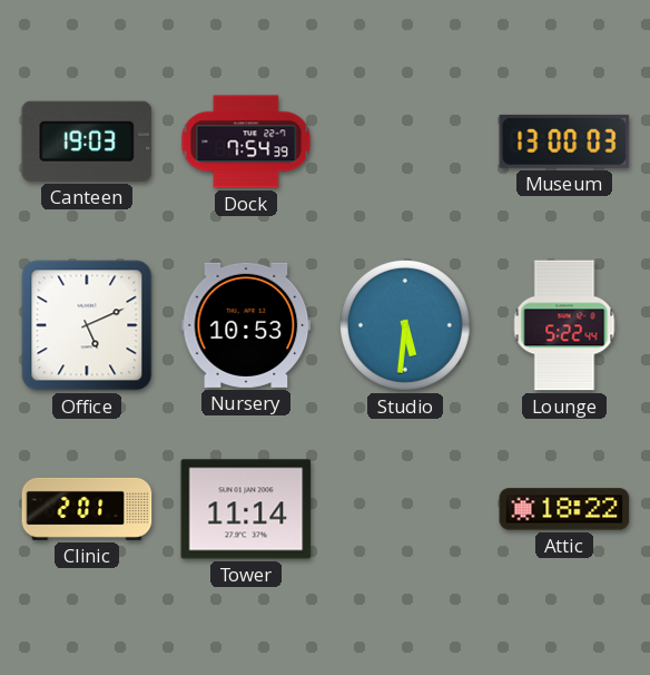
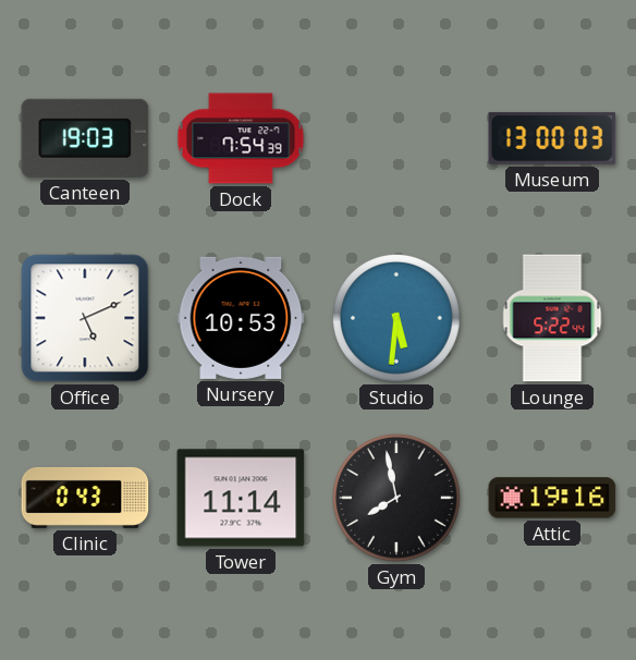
Clinic: 2:01 -> 0:43 (85, 498)
Gym: none -> 7:58 (396, 498)
Attic: 18:22 -> 19:16 (552, 498)
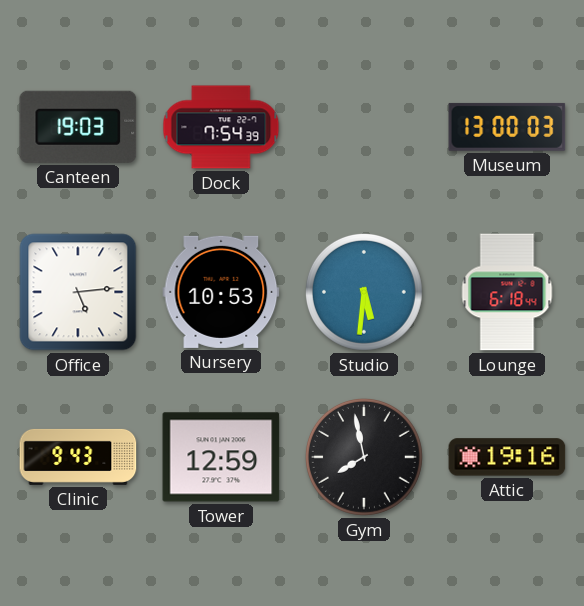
Office: 5:11 -> 5:14 (78, 292)
Lounge: 5:22 -> 6:18 (507, 292)
Clinic: 0:43 -> 9:43 (78, 457)
Tower: 11:14 -> 12:59 (221, 457)
